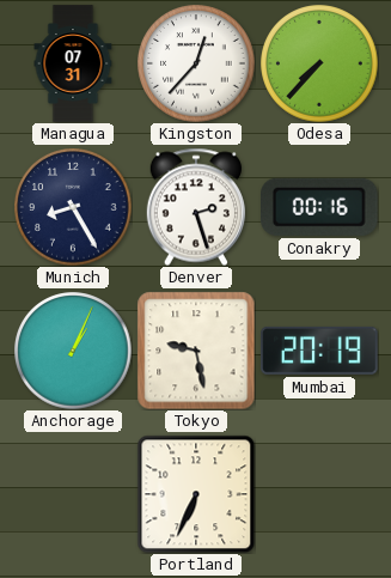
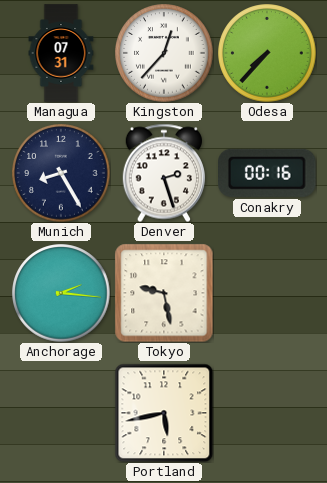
Anchorage: 1:04 -> 2:16 (61, 293)
Mumbai: 20:19 -> none (319, 351)
Portland: 6:34 -> 5:43 (164, 413)
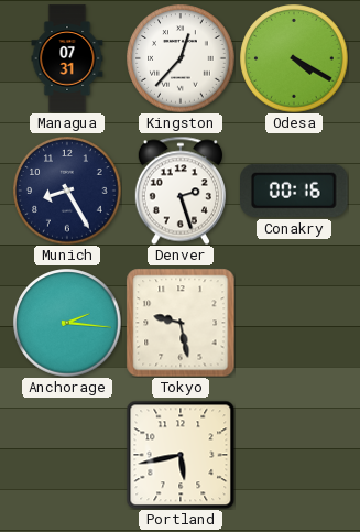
Odesa: 7:37 -> 4:20 (294, 58)
